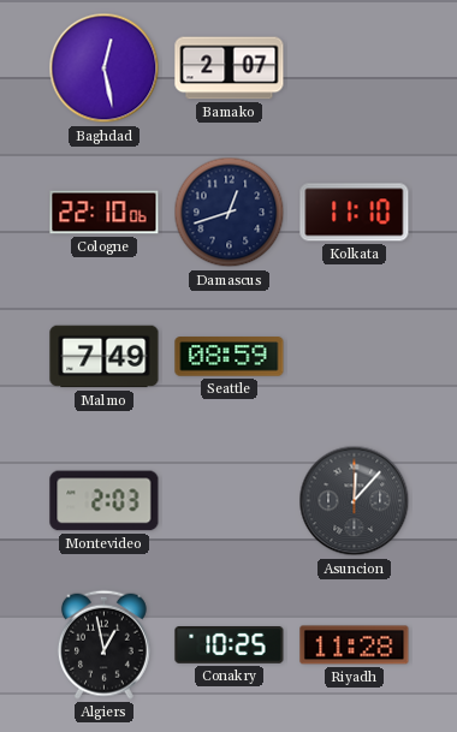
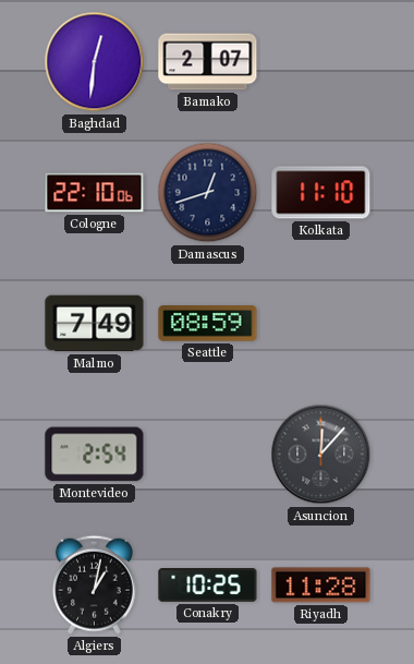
Baghdad: 12:28 -> 12:31 (95, 62)
Montevideo: 2:03 -> 2:54 (95, 455)
Algiers: 12:58 -> 1:02 (94, 584)
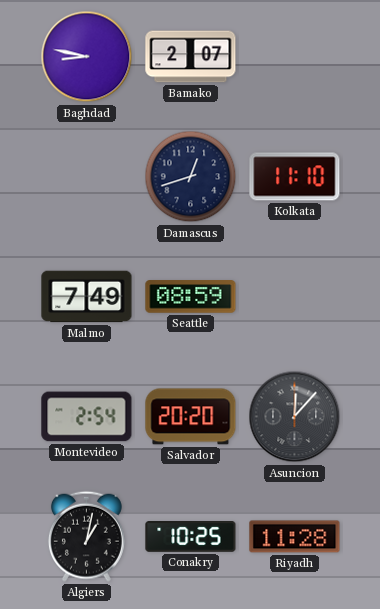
Baghdad: 12:31 -> 8:47 (87, 57)
Cologne: 22:10 -> none (95, 193)
Salvador: none -> 20:20 (191, 417)
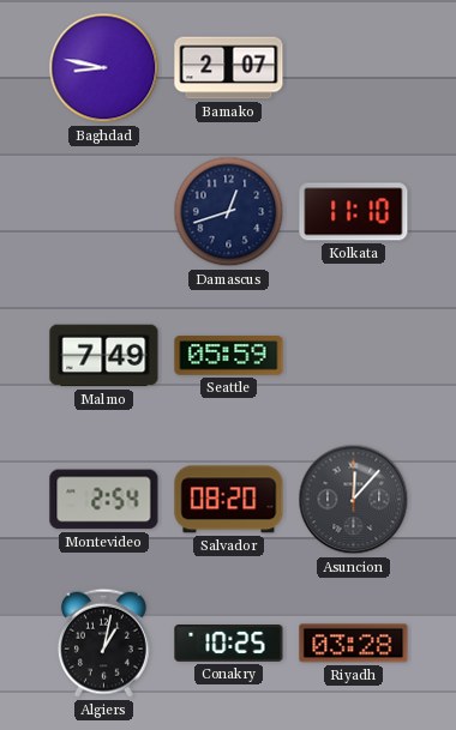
Seattle: 08:59 -> 05:59 (229, 356)
Salvador: 20:20 -> 08:20 (229, 500)
Riyadh: 11:28 -> 03:28 (354, 644)
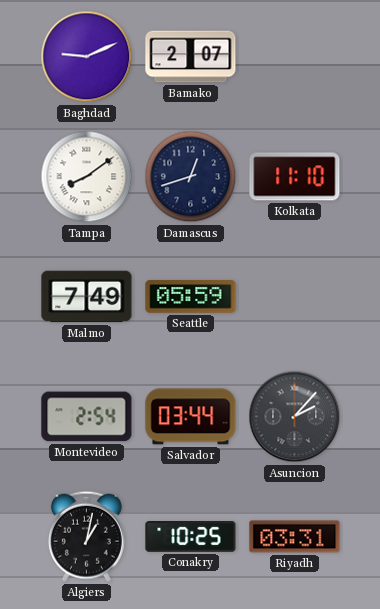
Baghdad: 8:47 -> 9:11 (87, 57)
Tampa: none -> 8:09 (87, 177)
Salvador: 08:20 -> 03:44 (191, 417)
Asuncion: 12:07 -> 2:07 (295, 417)
Riyadh: 03:28 -> 03:31 (295, 537)
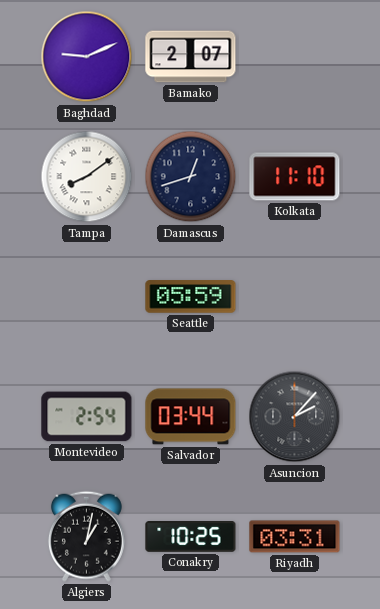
Malmo: 7:49 -> none (87, 297)
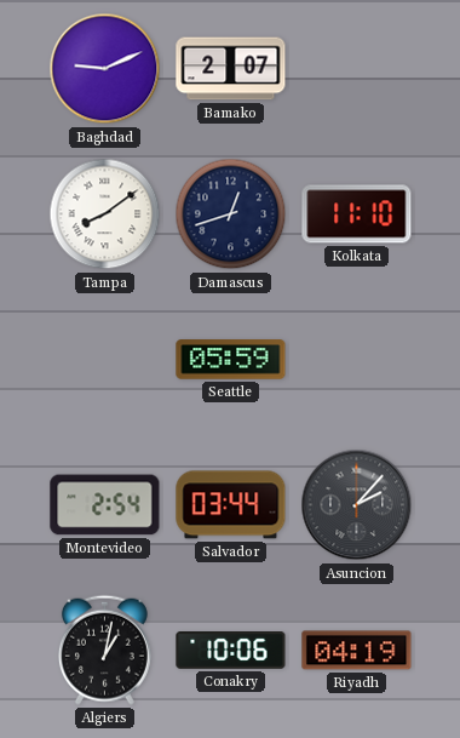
Conakry: 10:25 -> 10:06 (231, 651)
Riyadh: 03:31 -> 04:19 (357, 651)
